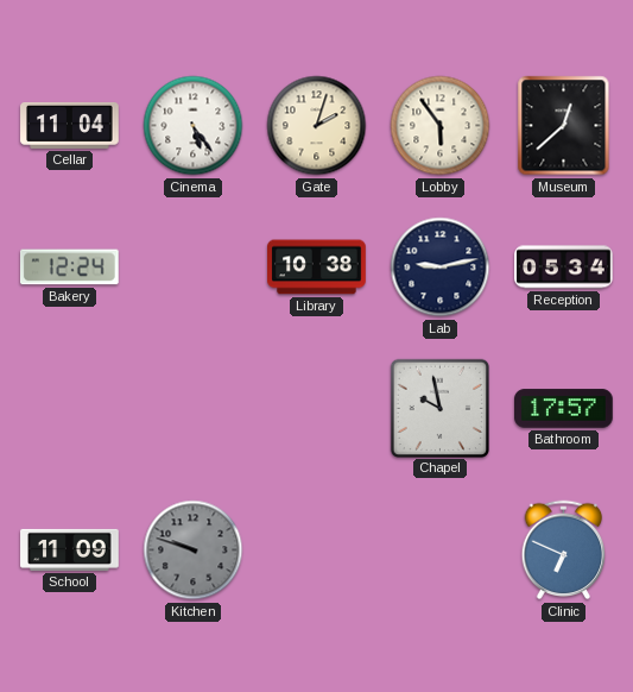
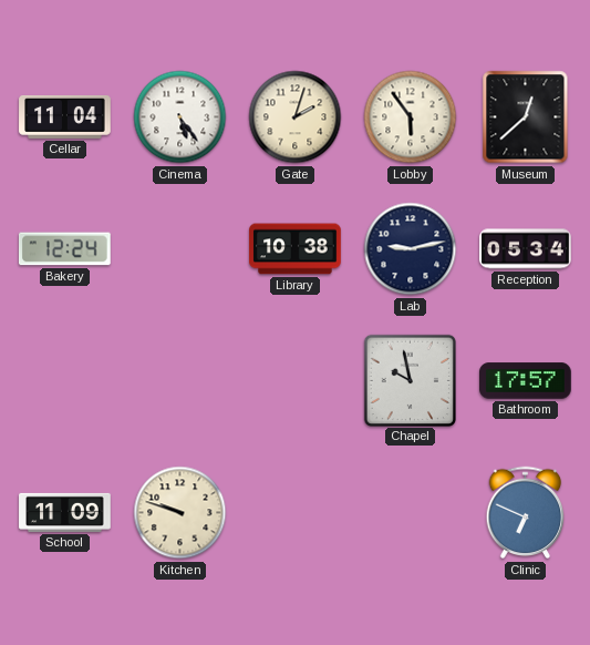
Kitchen dial: grey -> cream (180, 513)
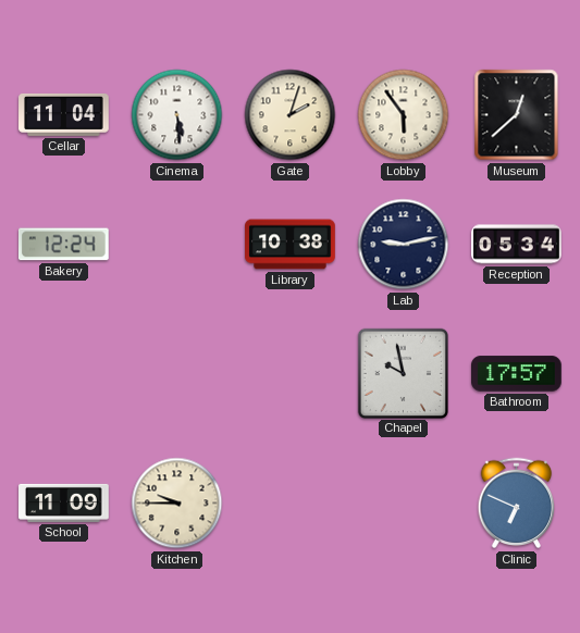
Cinema: 5:24 -> 5:29 (177, 115)
Kitchen: 9:48 -> 9:45 (177, 504)
